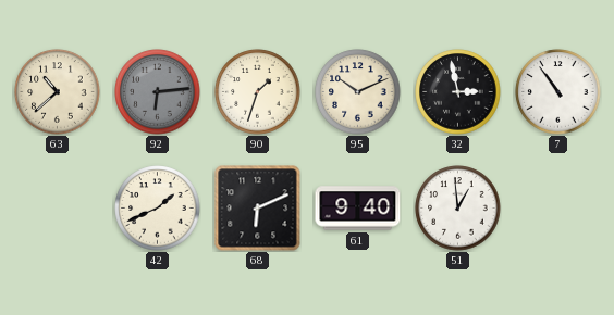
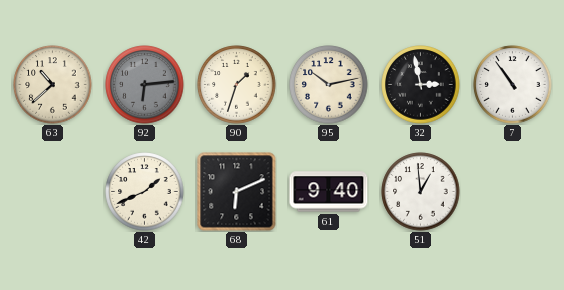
95: 10:11 -> 10:13 (329, 85)
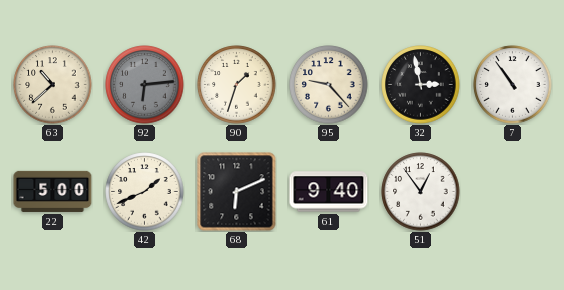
95: 10:13 -> 9:23 (329, 85)
22: none -> 5:00 (53, 191)
51: 12:59 -> 12:54 (421, 192)
